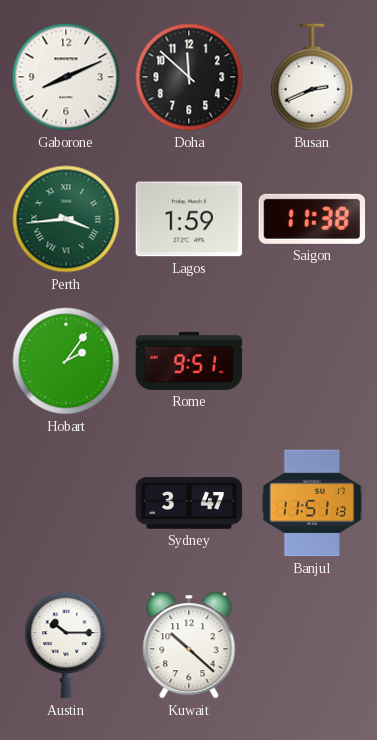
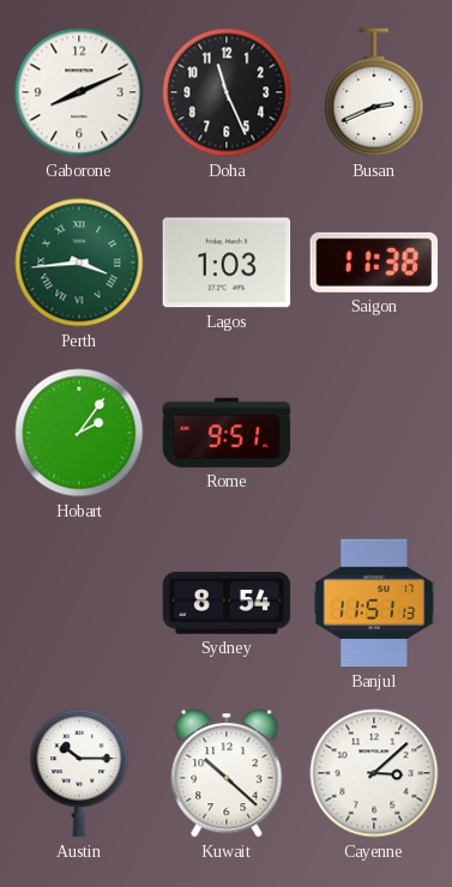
Doha: 11:52 -> 11:26 (227, 92)
Lagos: 1:59 -> 1:03 (227, 263)
Sydney: 3:47 -> 8:54 (227, 603)
Cayenne: none -> 3:08 (374, 773)
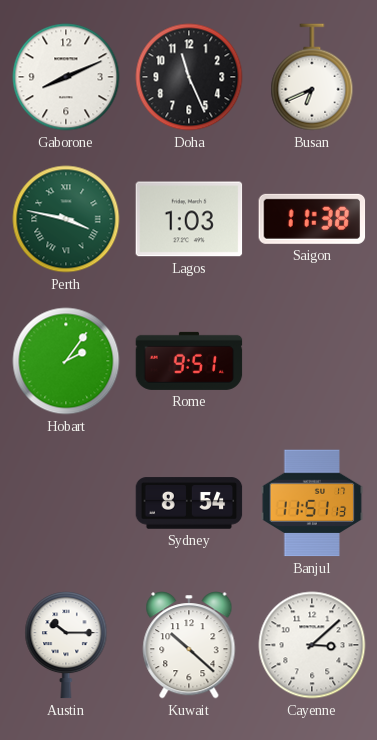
Busan: 2:41 -> 6:41 (312, 77)
Perth: 3:44 -> 3:47 (66, 219)
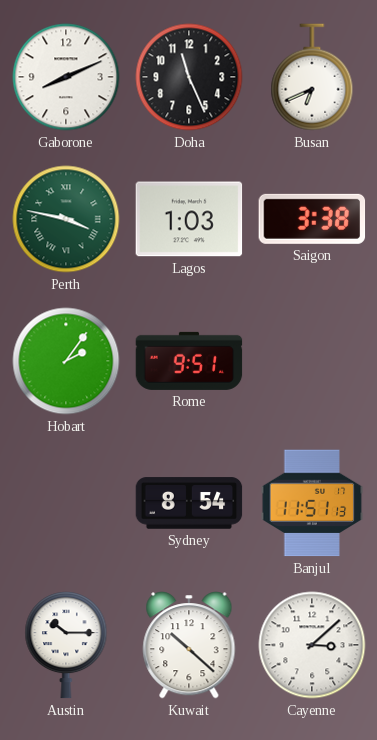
Saigon: 11:38 -> 3:38 (312, 219)
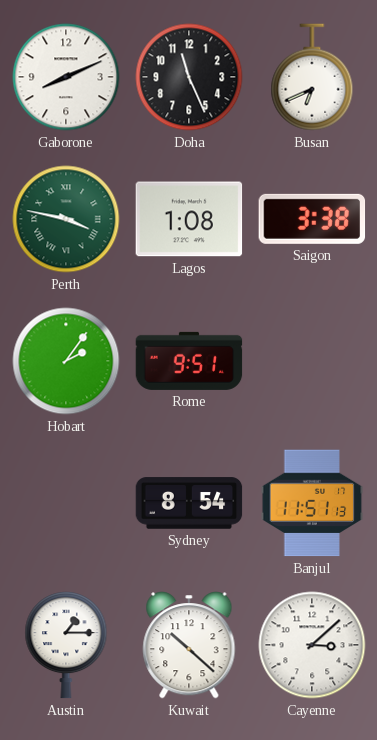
Lagos: 1:03 -> 1:08 (189, 219)
Austin: 10:15 -> 1:15 (66, 645)
